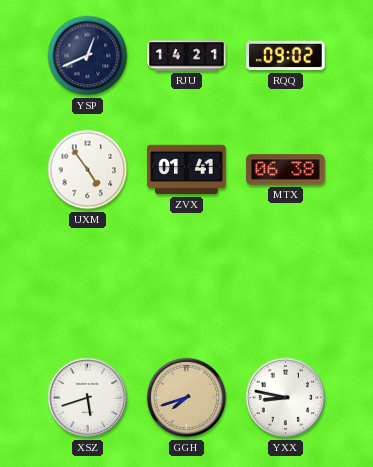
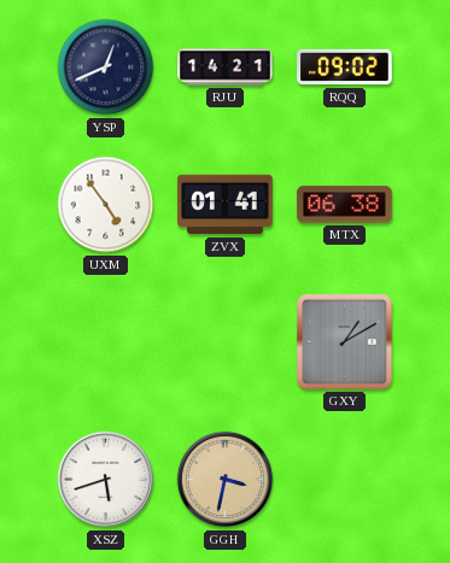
GXY: none -> 1:10 (345, 342)
GGH: 7:42 -> 3:32 (226, 480)
YXX: 8:47 -> none (286, 398)
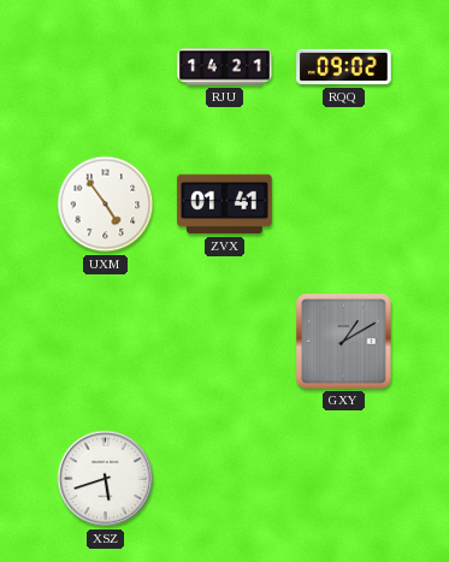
YSP: 12:41 -> none (106, 68)
MTX: 06:38 -> none (345, 205)
GGH: 3:32 -> none (226, 480)
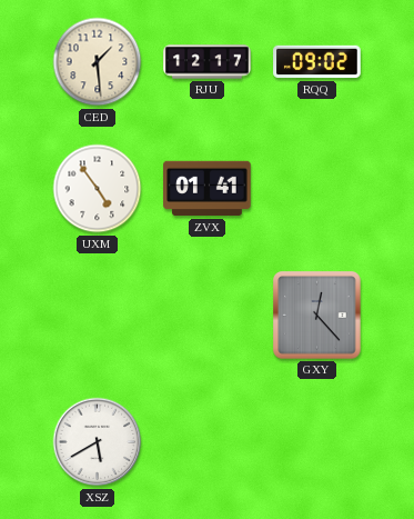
CED: none -> 1:29 (98, 62)
RJU: 14:21 -> 12:17 (208, 62)
GXY: 1:10 -> 12:23 (317, 316)
XSZ: 5:42 -> 5:40 (98, 442)
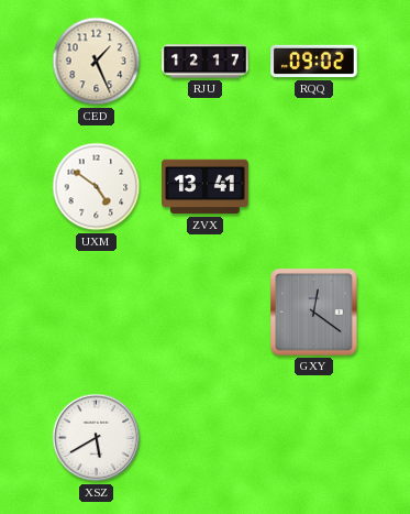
CED: 1:29 -> 1:26 (97, 62)
UXM: 4:54 -> 4:51 (97, 187)
ZVX: 01:41 -> 13:41 (206, 187)
GXY: 12:23 -> 12:21 (314, 313)
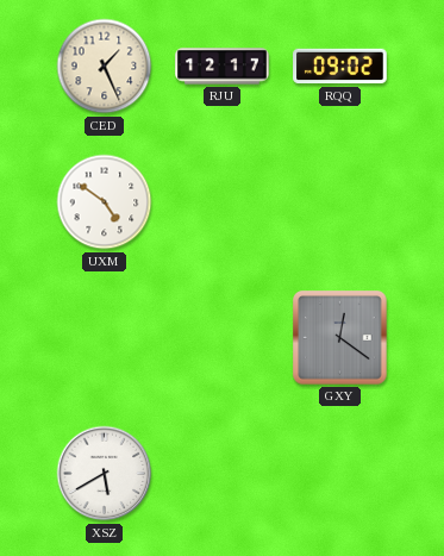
ZVX: 13:41 -> none (206, 187)
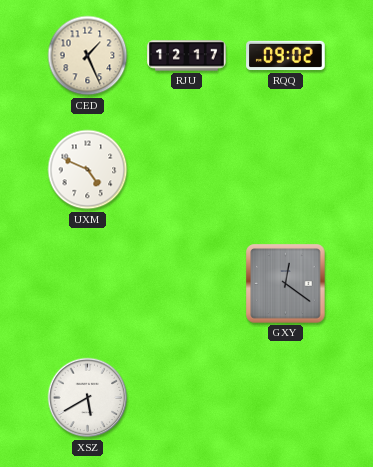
UXM: 4:51 -> 4:49 (88, 170)
